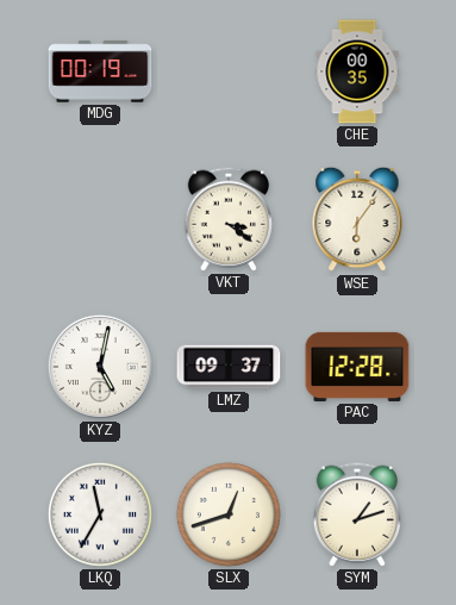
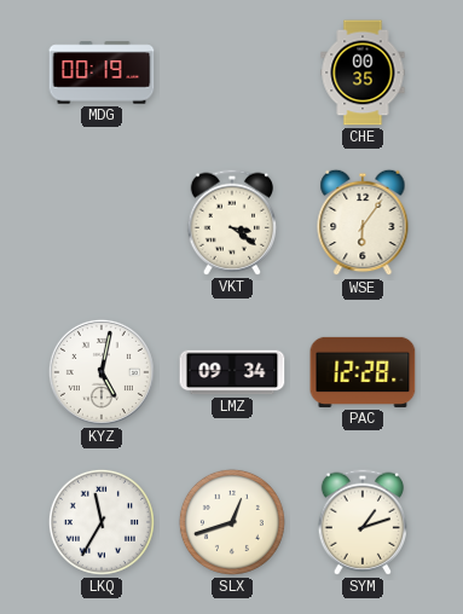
LMZ: 09:37 -> 09:34 (232, 372)
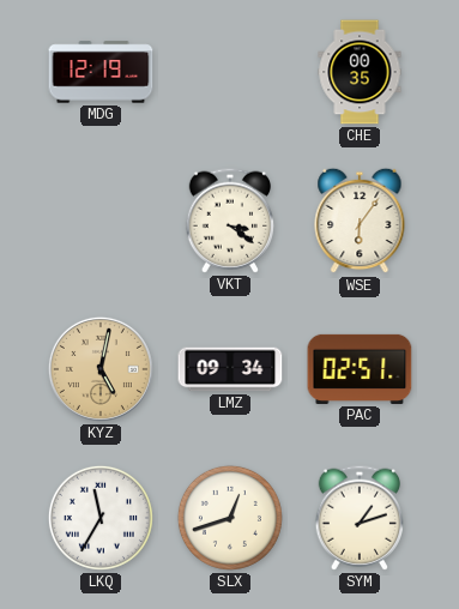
MDG: 00:19 -> 12:19 (101, 72)
KYZ dial: white -> champagne (101, 369)
PAC: 12:28 -> 02:51 (360, 369)
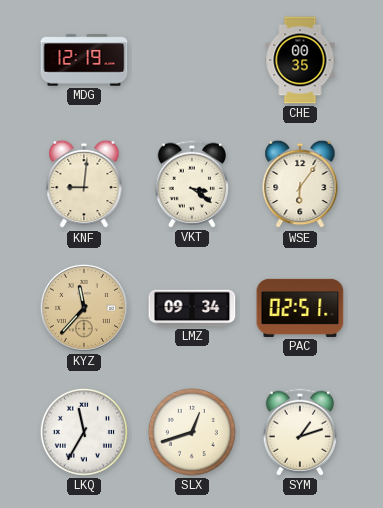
KNF: none -> 9:01 (84, 184)
KYZ: 5:02 -> 11:37 (84, 308)
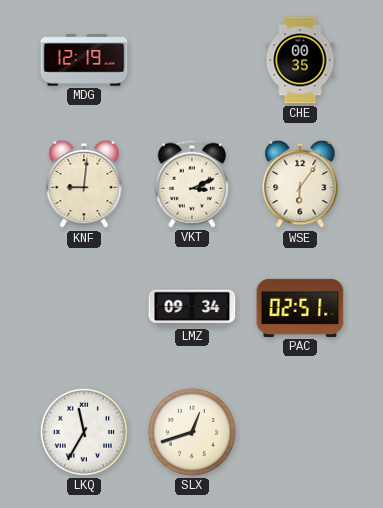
VKT: 3:21 -> 3:11 (191, 184)
KYZ: 11:37 -> none (84, 308)
SYM: 1:12 -> none (299, 432)
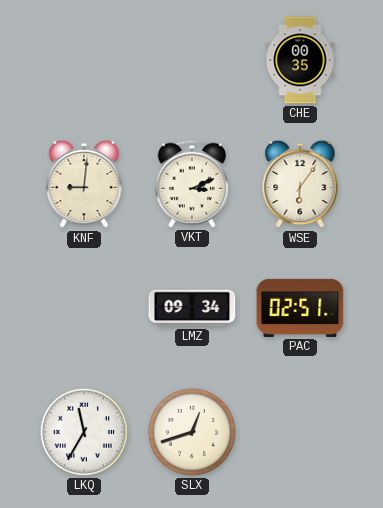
MDG: 12:19 -> none (84, 60)
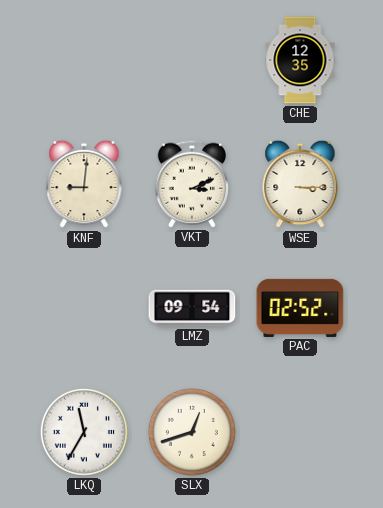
CHE: 00:35 -> 12:35 (300, 60)
WSE: 6:06 -> 3:15 (300, 184)
LMZ: 09:34 -> 09:54 (192, 308)
PAC: 02:51 -> 02:52 (300, 308)
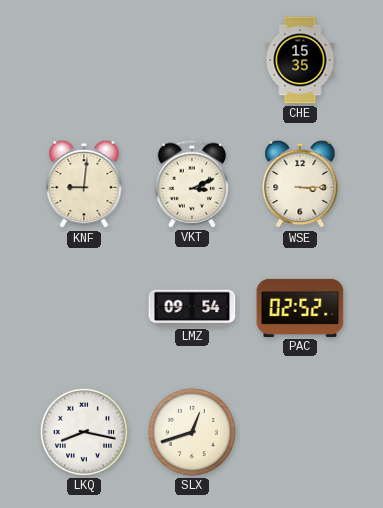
CHE: 12:35 -> 15:35 (300, 60)
LKQ: 11:35 -> 8:17 (84, 432)
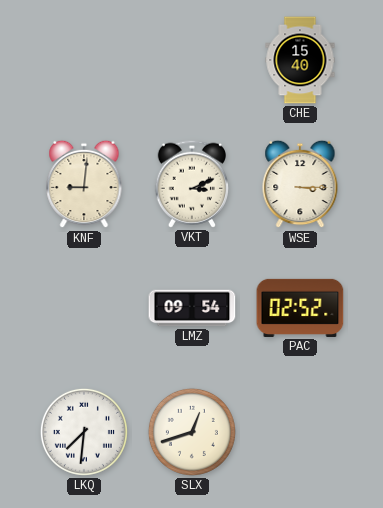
CHE: 15:35 -> 15:40 (300, 60)
LKQ: 8:17 -> 7:31 (84, 432)
